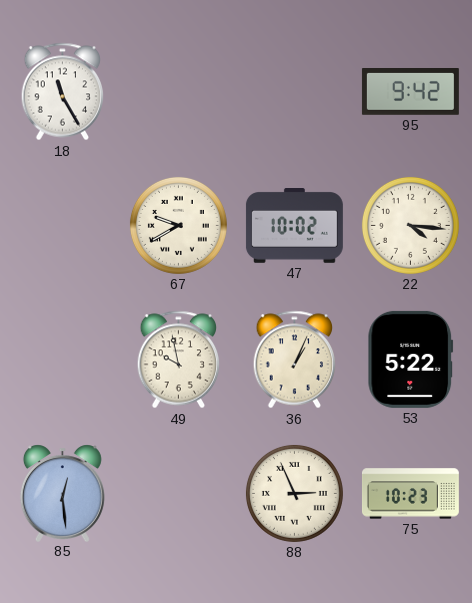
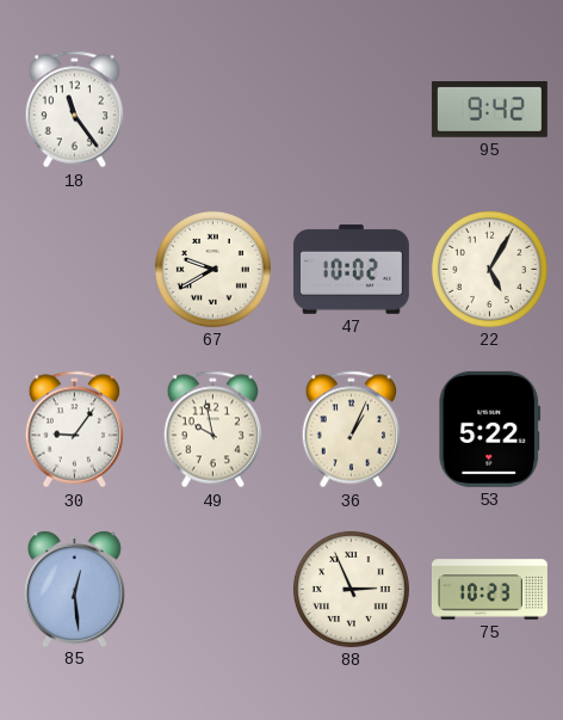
18: 11:25 -> 11:24 (75, 110)
22: 4:16 -> 5:05 (489, 269)
30: none -> 9:06 (75, 430)
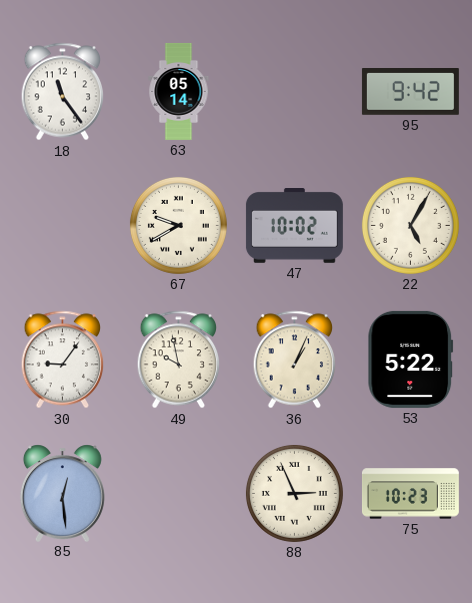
63: none -> 05:14 (179, 91)
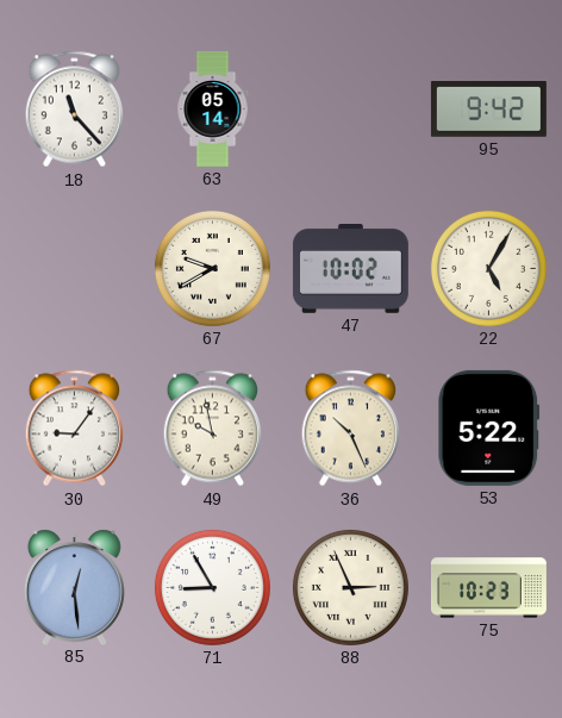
18: 11:24 -> 11:23 (75, 110)
36: 1:04 -> 10:26 (351, 429)
71: none -> 8:55 (212, 587)
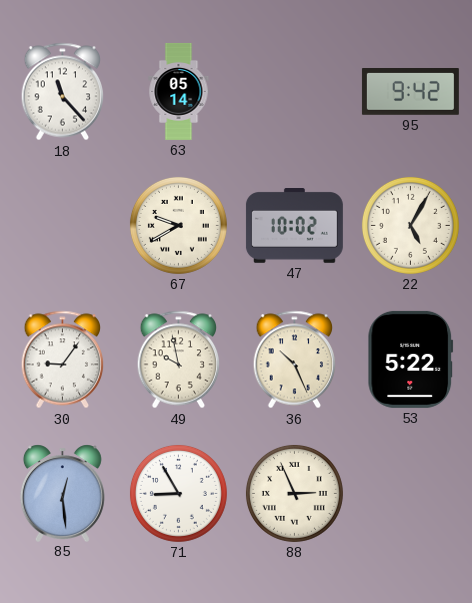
75: 10:23 -> none (488, 588)
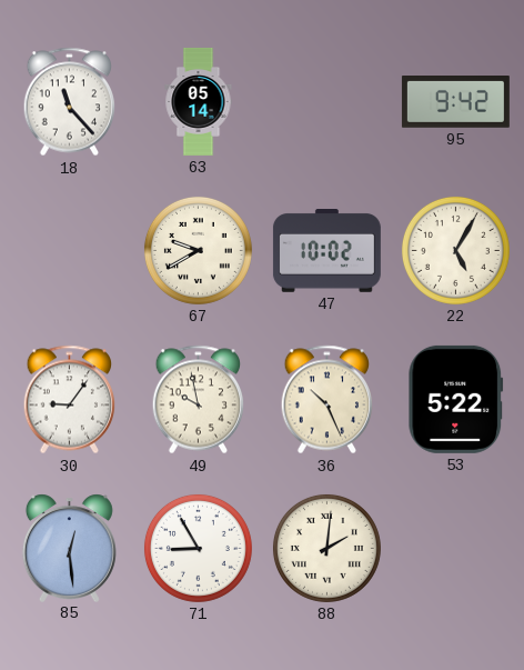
88: 2:56 -> 2:01 (326, 548)
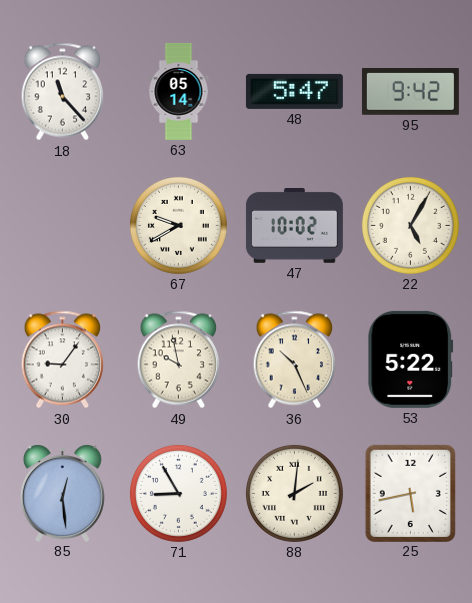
48: none -> 5:47 (294, 91)
25: none -> 5:43 (410, 493)
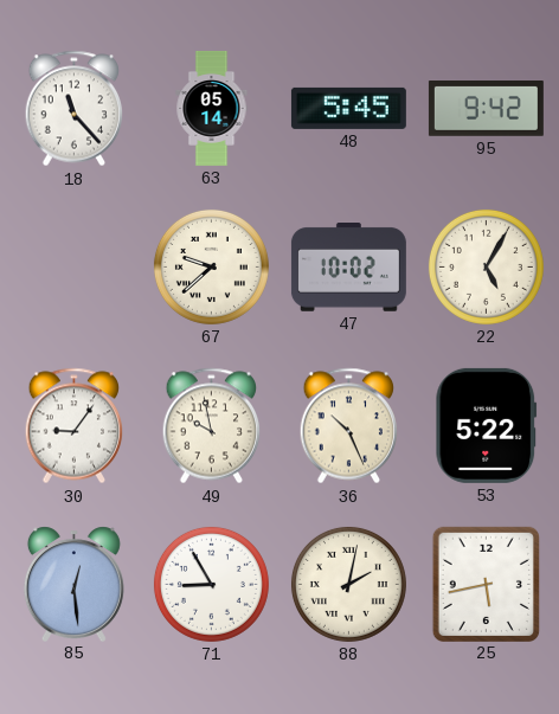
48: 5:47 -> 5:45 (348, 108)
67: 9:40 -> 9:38 (211, 266)
88: 2:01 -> 2:02 (348, 584)
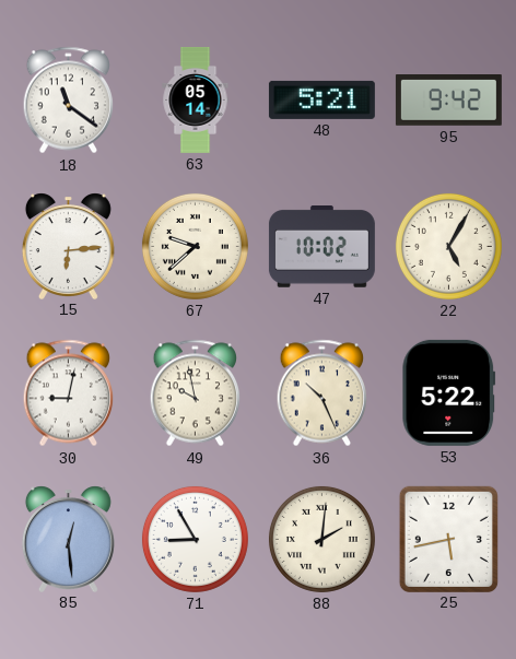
18: 11:23 -> 11:21 (69, 101)
48: 5:45 -> 5:21 (321, 99)
15: none -> 6:14 (68, 246)
30: 9:06 -> 9:02 (69, 393)
88: 2:02 -> 2:01 (321, 539)
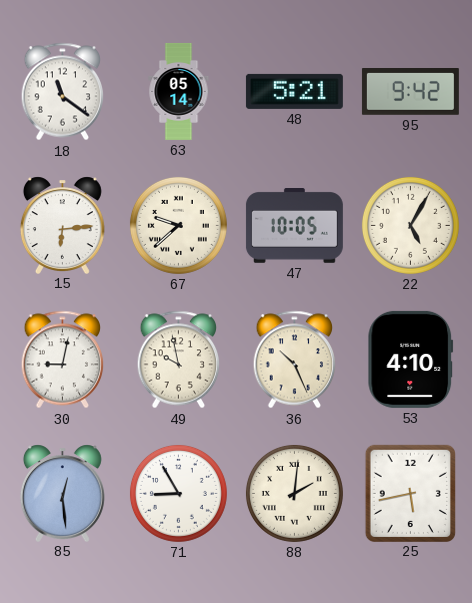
47: 10:02 -> 10:05 (294, 226)
53: 5:22 -> 4:10 (411, 359)
